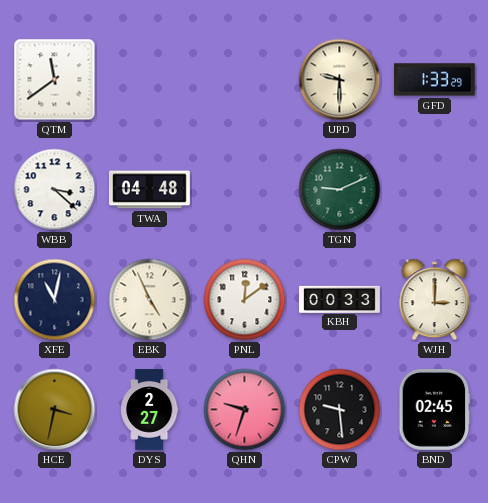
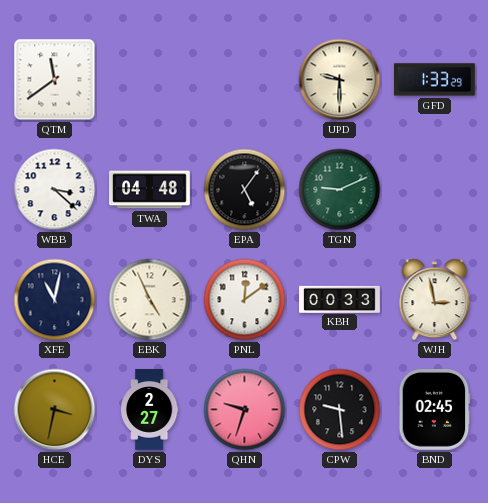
EPA: none -> 5:06 (245, 190)
WJH: 3:00 -> 2:58 (435, 300)
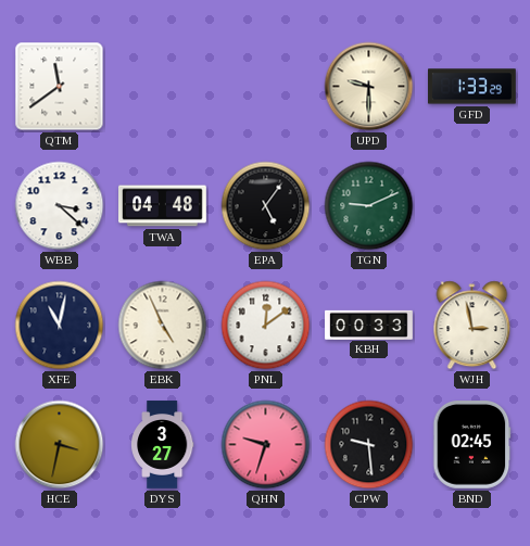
DYS: 2:27 -> 3:27 (163, 445)
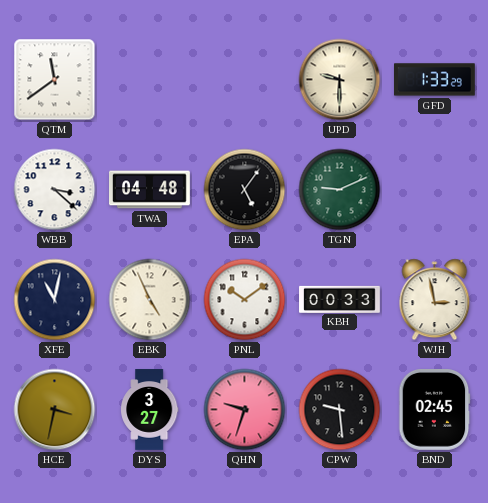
PNL: 12:09 -> 10:09 (245, 300)
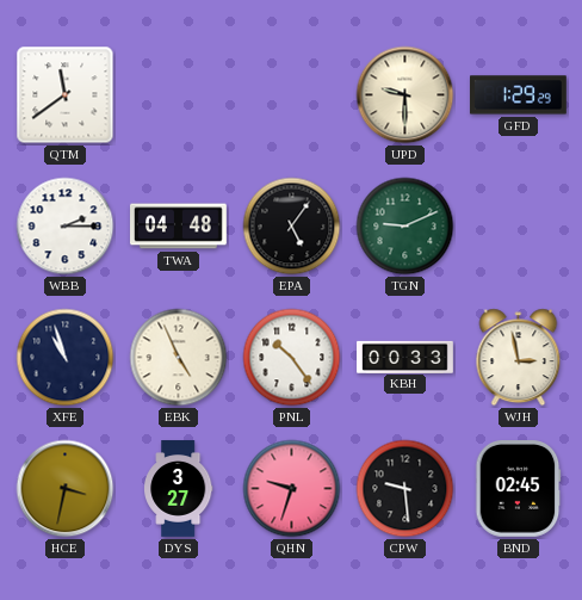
GFD: 1:33 -> 1:29 (519, 95)
WBB: 3:22 -> 2:15 (66, 227)
XFE: 11:02 -> 10:57 (66, 358)
PNL: 10:09 -> 10:24 (292, 358)
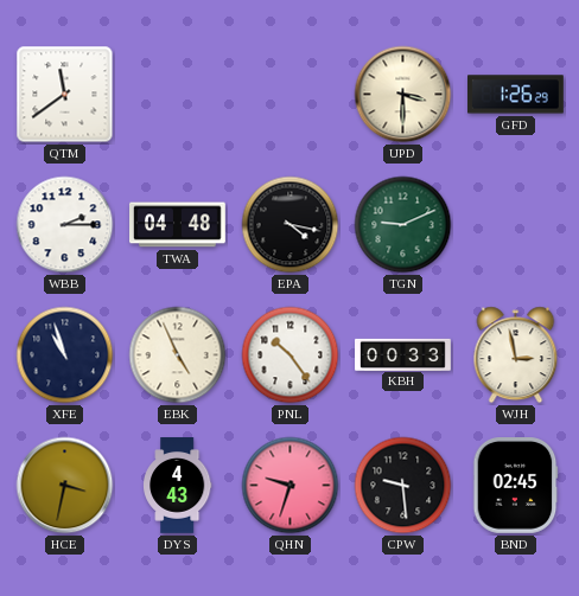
UPD: 9:30 -> 3:30 (403, 95)
GFD: 1:29 -> 1:26 (516, 95)
EPA: 5:06 -> 4:17 (291, 225)
DYS: 3:27 -> 4:43 (178, 486)
